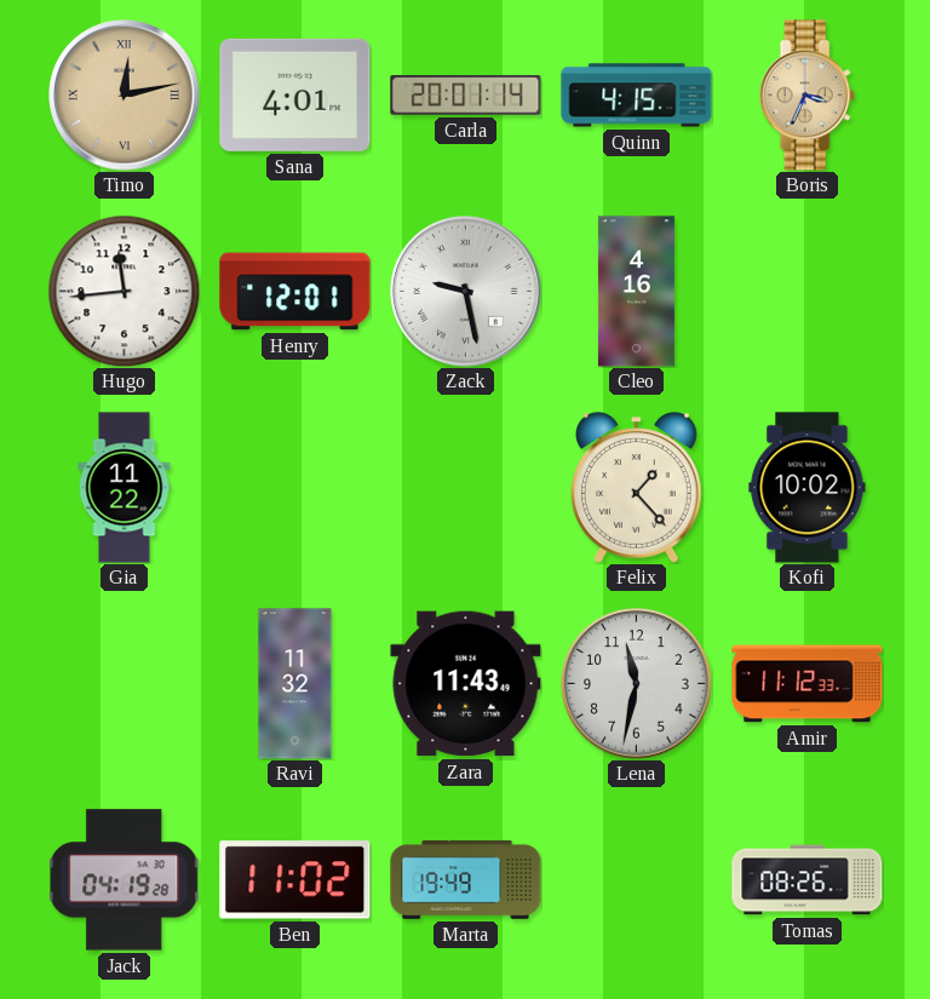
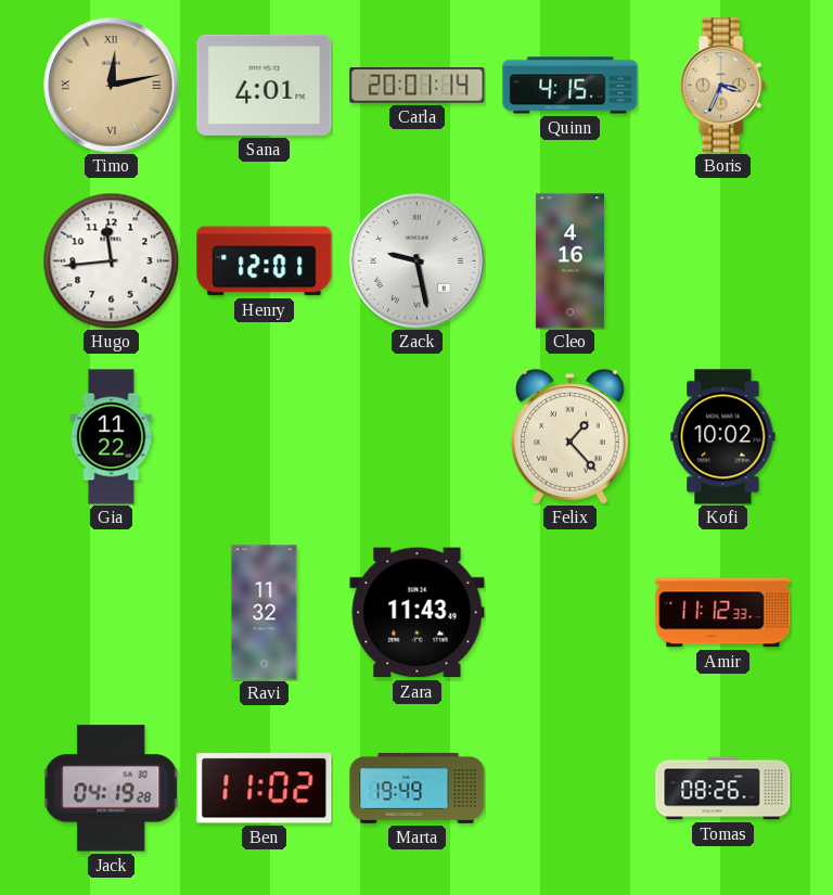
Lena: 11:32 -> none (637, 684)
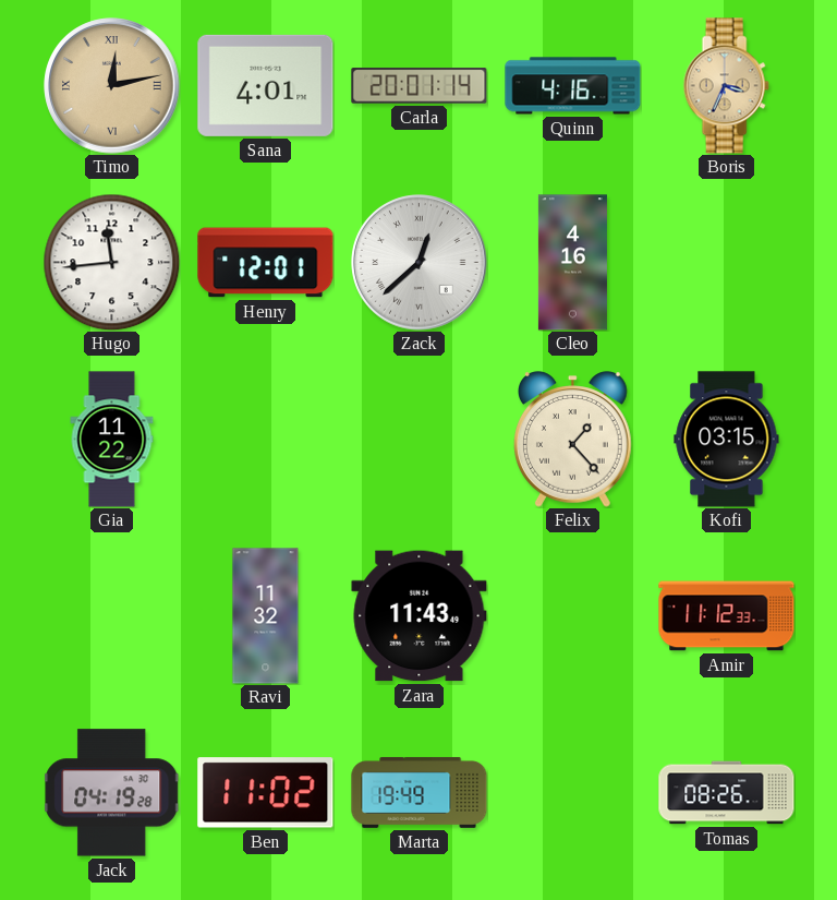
Quinn: 4:15 -> 4:16 (573, 86)
Zack: 9:28 -> 12:38 (420, 263)
Kofi: 10:02 -> 03:15 (727, 440)
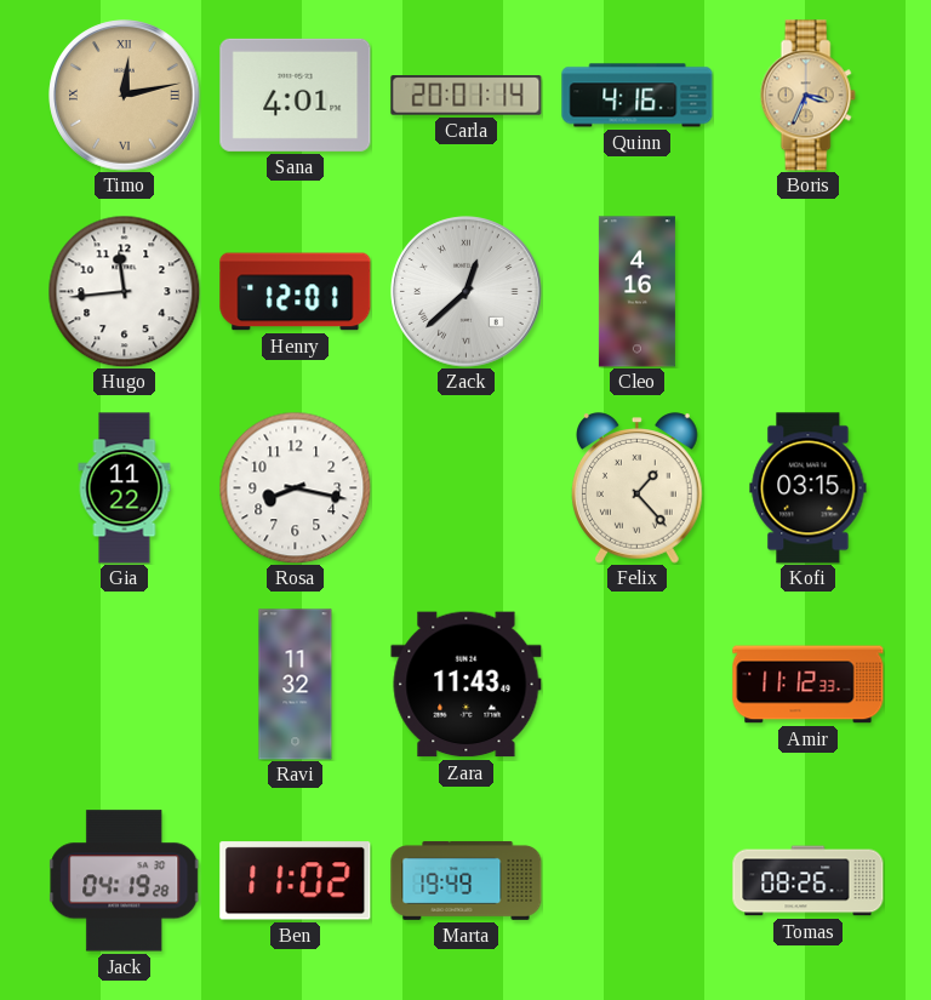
Rosa: none -> 8:17 (295, 487)
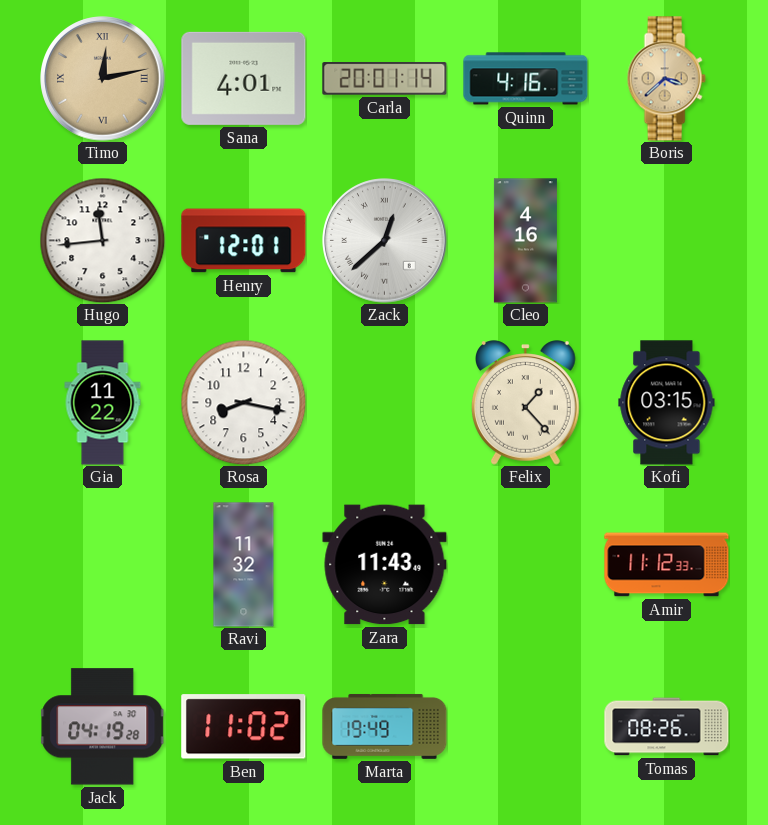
Boris: 3:34 -> 3:38 (666, 79)
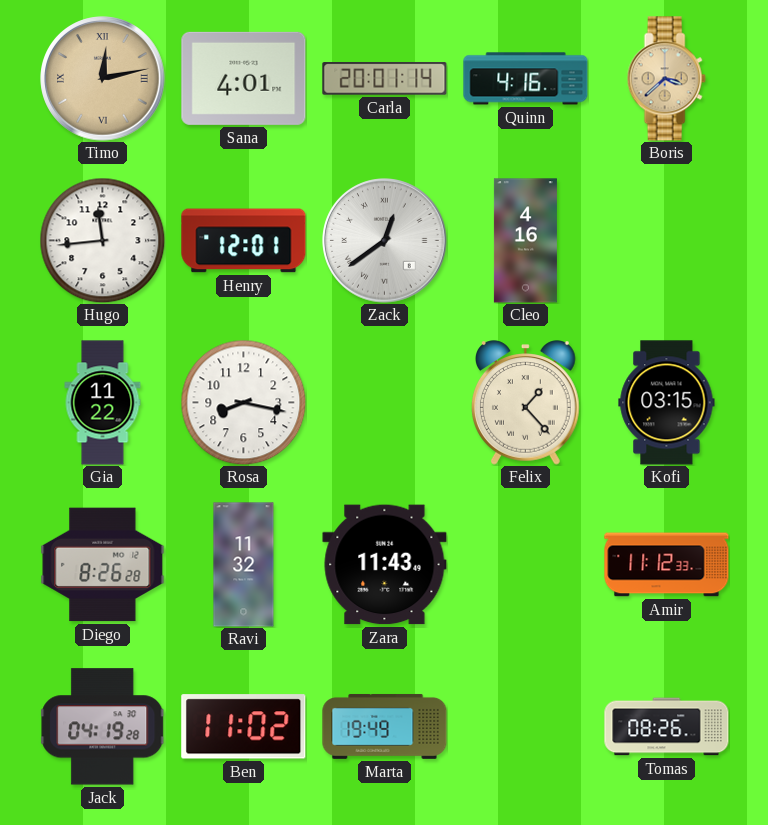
Zack: 12:38 -> 12:39 (385, 241)
Diego: none -> 8:26 (103, 565)
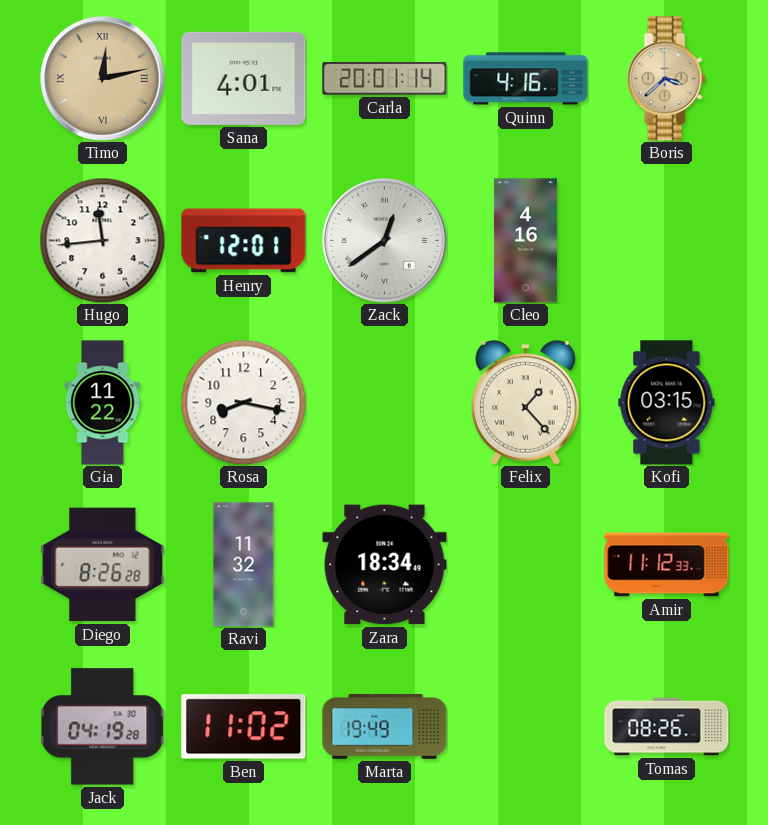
Zara: 11:43 -> 18:34 (385, 565)
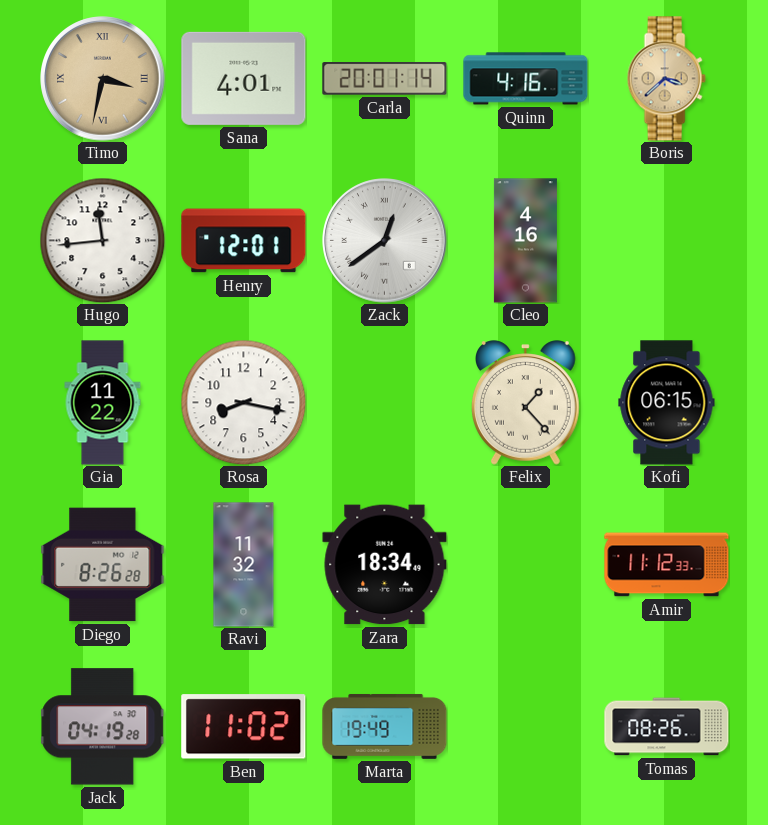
Timo: 12:13 -> 3:32 (103, 79)
Kofi: 03:15 -> 06:15 (667, 403)
